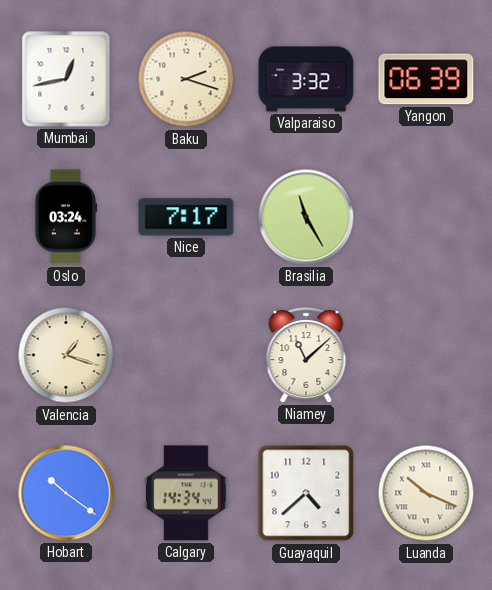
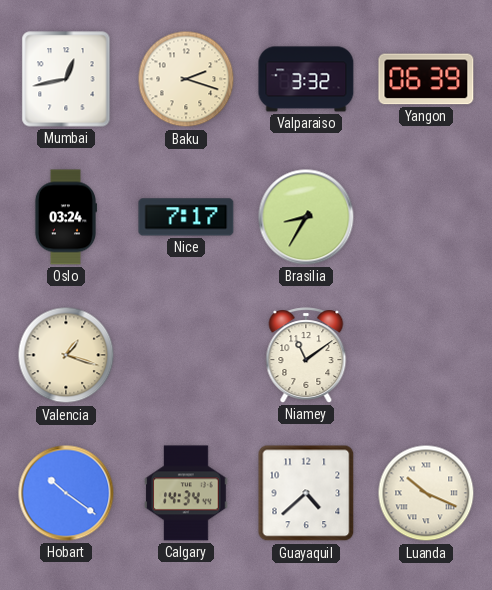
Brasilia: 11:25 -> 8:35 (306, 217)
Niamey: 11:08 -> 11:09 (306, 355)
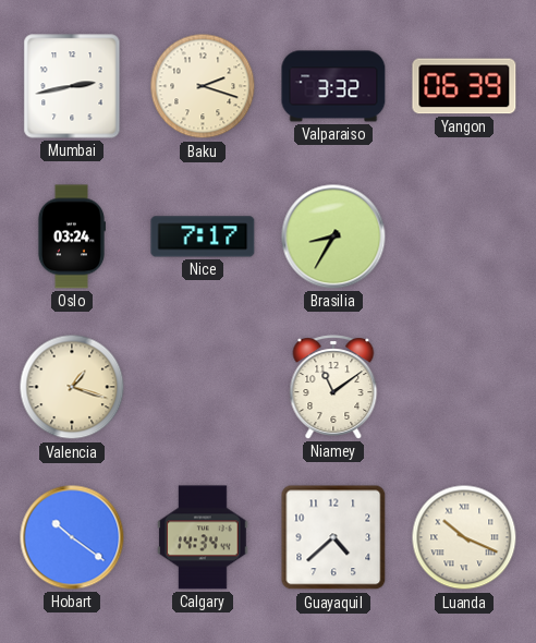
Mumbai: 12:43 -> 2:43 (72, 86)
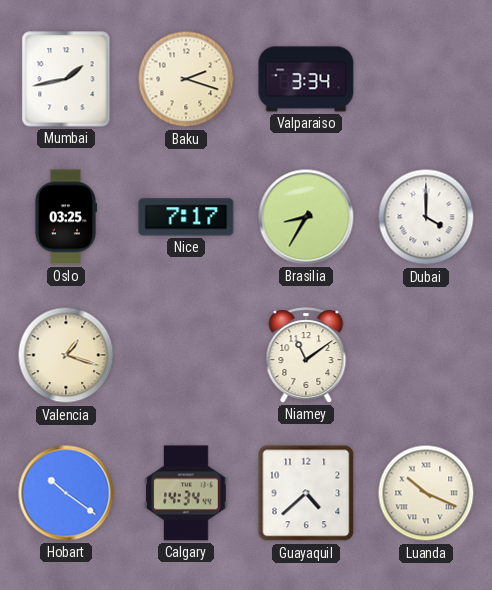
Mumbai: 2:43 -> 1:43 (66, 79)
Valparaiso: 3:32 -> 3:34 (306, 79)
Yangon: 06:39 -> none (464, 86)
Oslo: 03:24 -> 03:25 (65, 217)
Dubai: none -> 4:00 (426, 217)
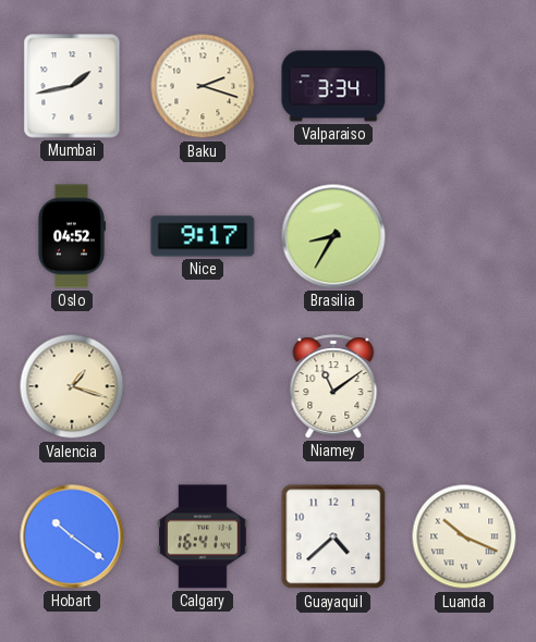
Oslo: 03:25 -> 04:52 (71, 236)
Nice: 7:17 -> 9:17 (203, 236)
Dubai: 4:00 -> none (426, 217)
Calgary: 14:34 -> 16:41 (203, 536)
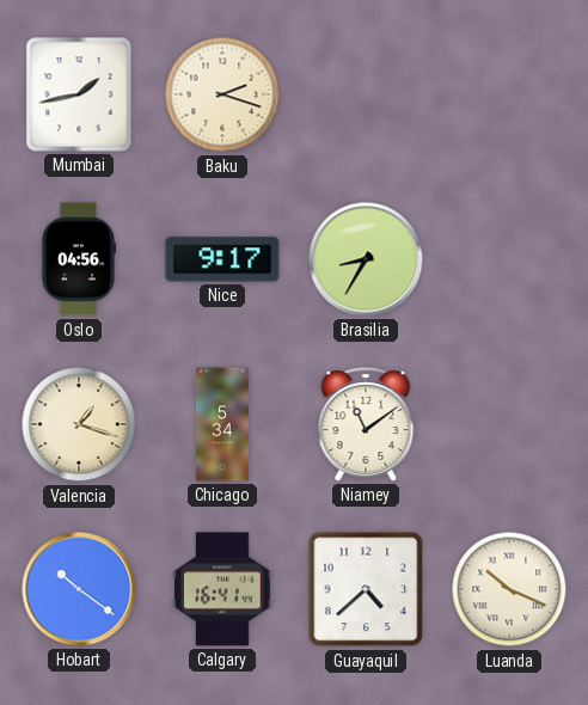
Valparaiso: 3:34 -> none (333, 86)
Oslo: 04:52 -> 04:56 (78, 259)
Chicago: none -> 5:34 (222, 424)
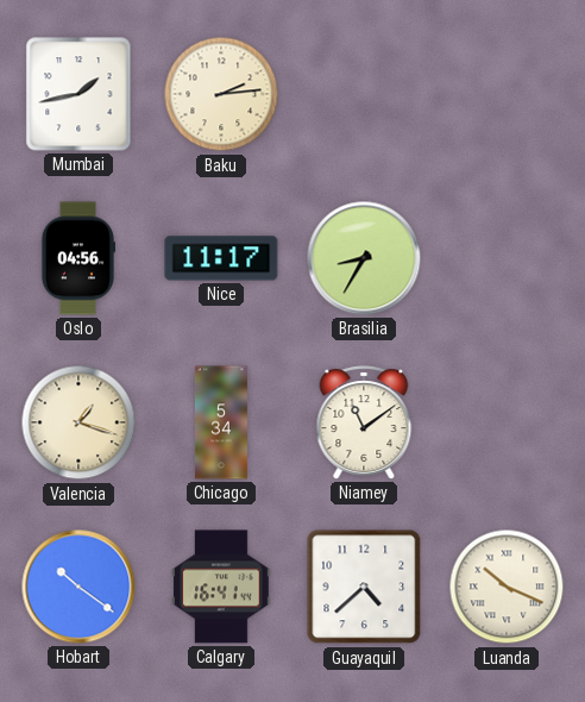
Baku: 2:18 -> 2:14 (221, 94)
Nice: 9:17 -> 11:17 (221, 258)
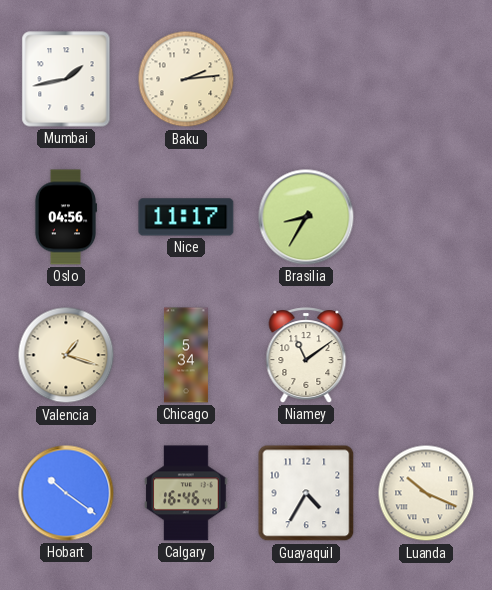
Calgary: 16:41 -> 16:46 (186, 493)
Guayaquil: 4:38 -> 4:35 (306, 493)
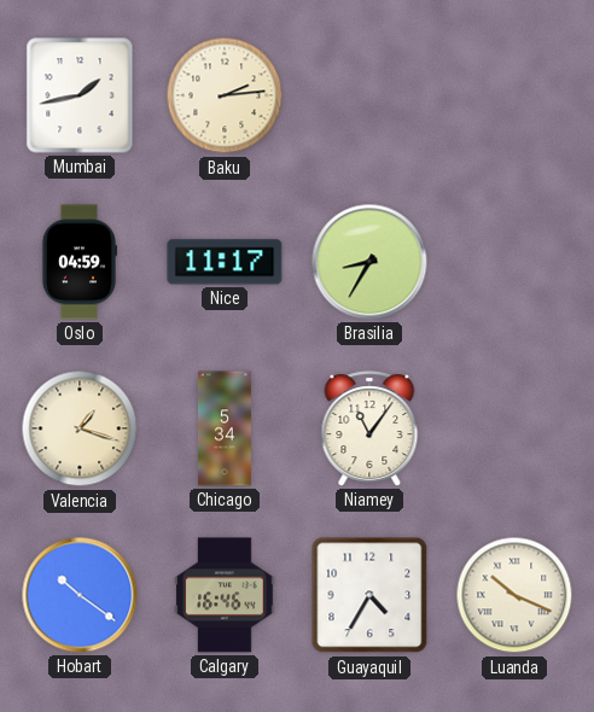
Oslo: 04:56 -> 04:59 (78, 262)
Niamey: 11:09 -> 11:06 (369, 428)
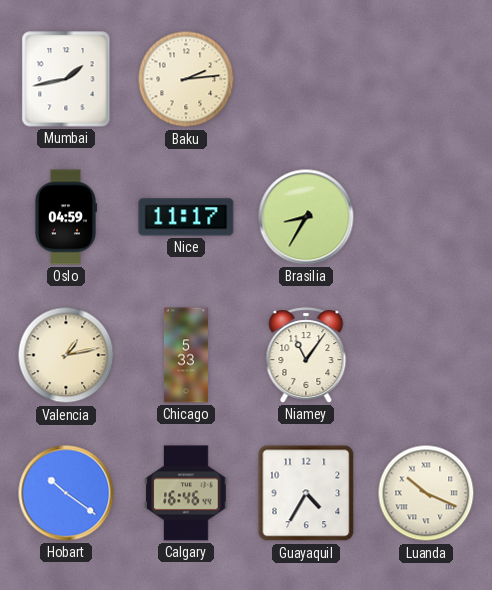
Valencia: 1:18 -> 1:13 (66, 355)
Chicago: 5:34 -> 5:33 (186, 355)
